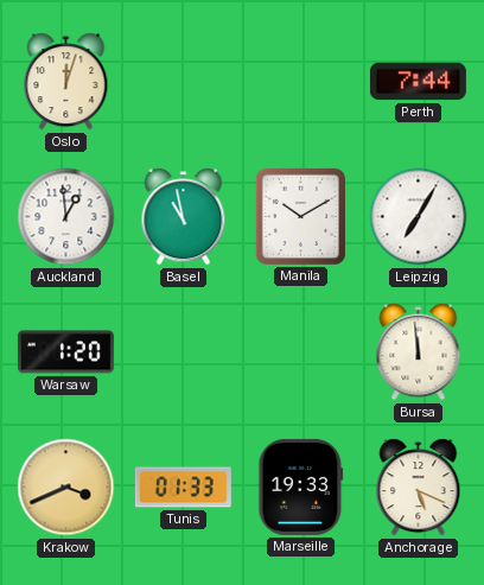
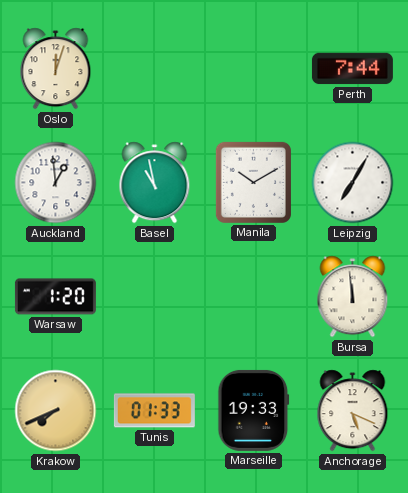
Krakow: 3:41 -> 7:41 (56, 411)
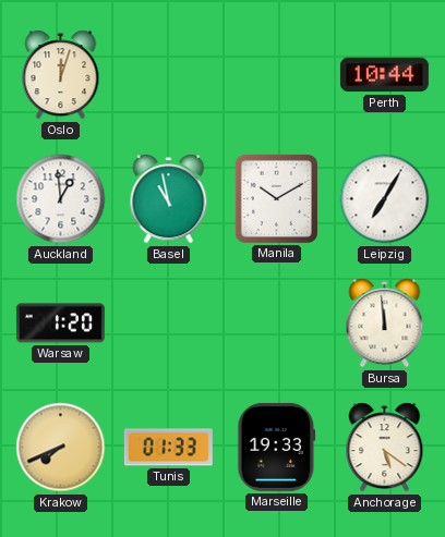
Perth: 7:44 -> 10:44 (384, 75)
Anchorage: 5:19 -> 5:21 (385, 448)
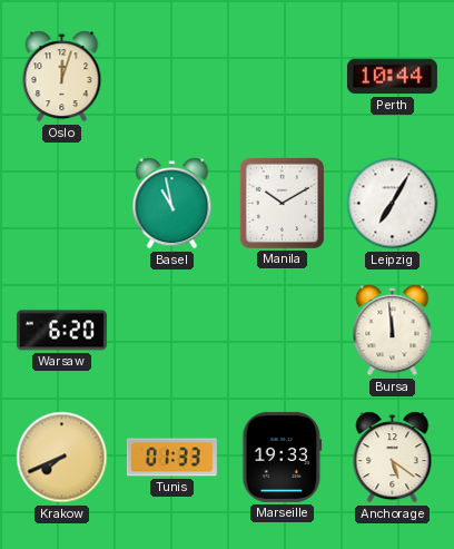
Auckland: 12:59 -> none (61, 199)
Warsaw: 1:20 -> 6:20 (61, 331)
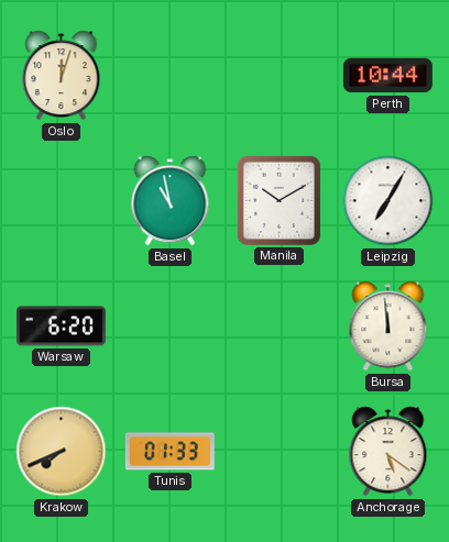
Marseille: 19:33 -> none (283, 457)
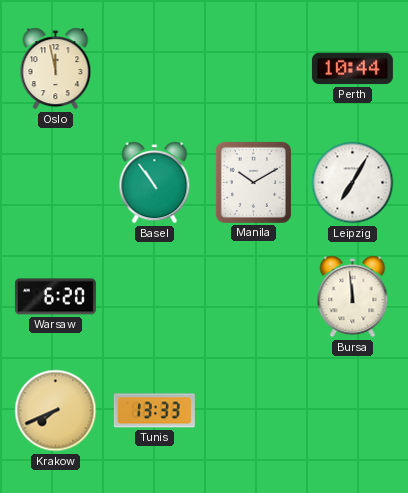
Oslo: 12:03 -> 11:58 (56, 69)
Basel: 10:58 -> 10:54 (155, 183)
Tunis: 01:33 -> 13:33 (154, 411)
Anchorage: 5:21 -> none (388, 452)
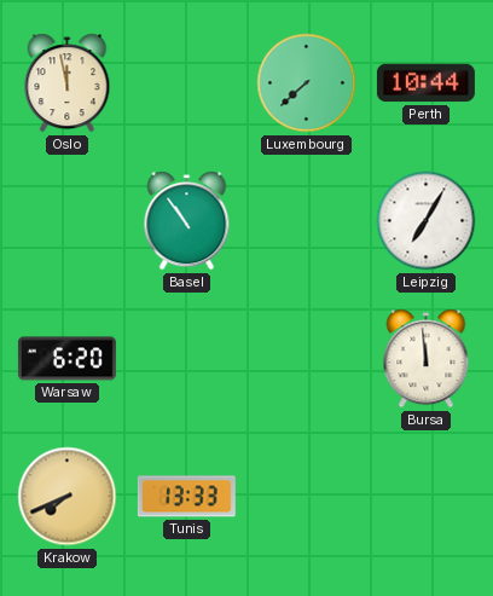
Luxembourg: none -> 7:38 (307, 83)
Manila: 10:10 -> none (253, 182)
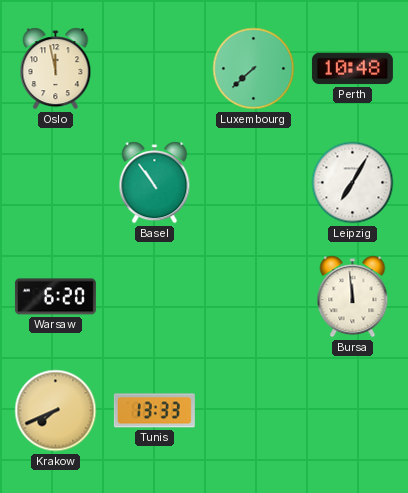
Perth: 10:44 -> 10:48 (352, 69)
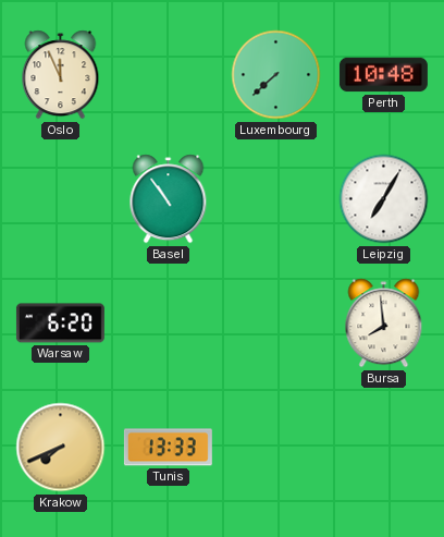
Oslo: 11:58 -> 11:56 (61, 75)
Bursa: 11:59 -> 7:59 (384, 324)
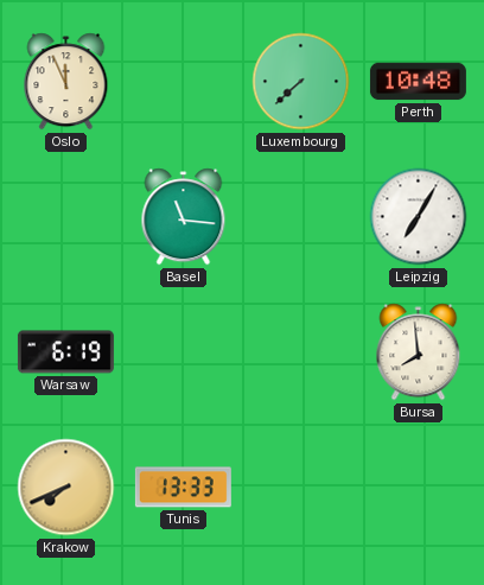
Basel: 10:54 -> 11:16 (184, 217)
Warsaw: 6:20 -> 6:19 (65, 352)
